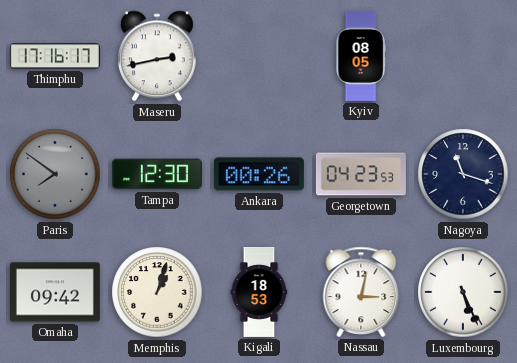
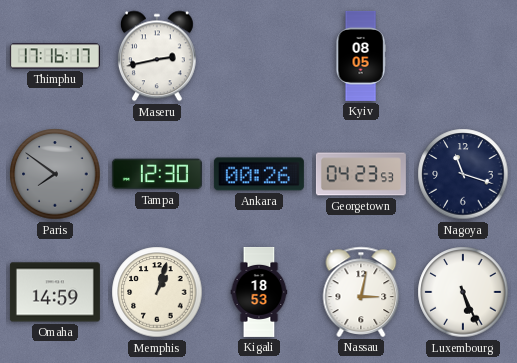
Omaha: 09:42 -> 14:59 (55, 292)
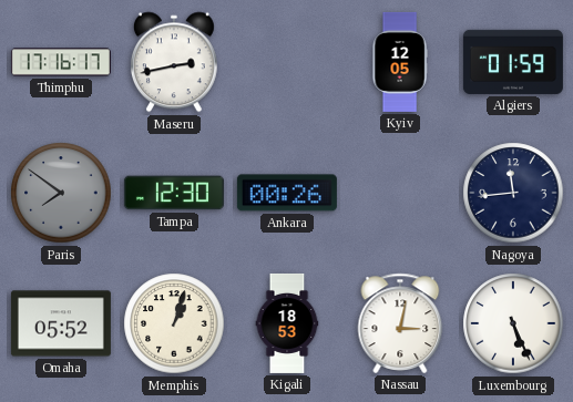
Kyiv: 08:05 -> 12:05 (400, 62)
Algiers: none -> 01:59 (513, 62)
Georgetown: 04:23 -> none (361, 174)
Nagoya: 11:18 -> 11:44 (513, 193)
Omaha: 14:59 -> 05:52 (61, 323)
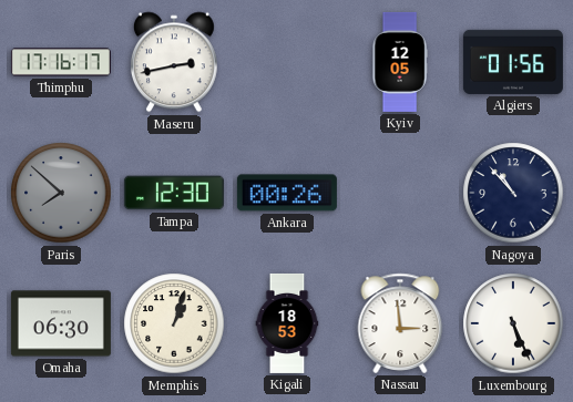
Algiers: 01:59 -> 01:56 (513, 62)
Paris: 7:51 -> 7:52 (61, 193)
Nagoya: 11:44 -> 10:53 (513, 193)
Omaha: 05:52 -> 06:30 (61, 323)
Nassau: 3:02 -> 2:59 (400, 323)
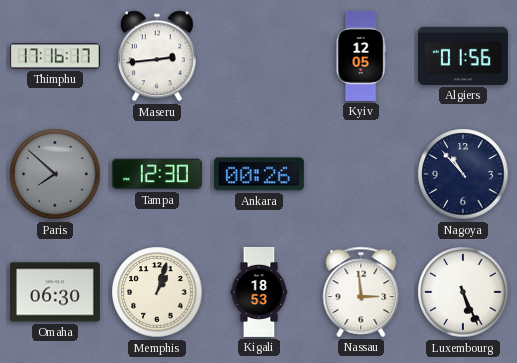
Maseru: 2:43 -> 2:44 (157, 56)
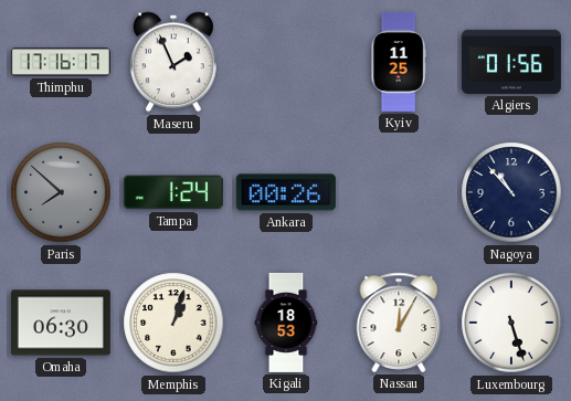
Maseru: 2:44 -> 1:56 (173, 62)
Kyiv: 12:05 -> 11:25 (399, 62)
Tampa: 12:30 -> 1:24 (173, 192)
Nassau: 2:59 -> 12:05 (399, 323)
Luxembourg: 5:26 -> 5:27 (511, 323)
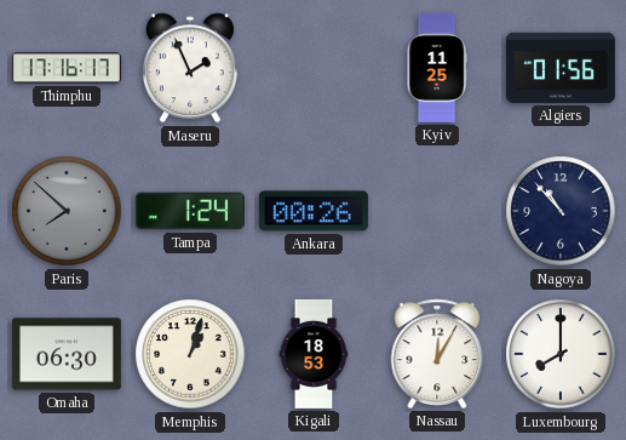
Luxembourg: 5:27 -> 8:00 (561, 354)
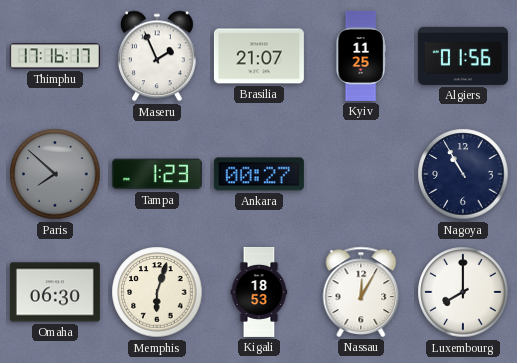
Brasilia: none -> 21:07 (259, 56)
Tampa: 1:24 -> 1:23 (157, 174)
Ankara: 00:26 -> 00:27 (259, 174)
Nagoya: 10:53 -> 10:55 (463, 174)
Memphis: 1:03 -> 6:03 (157, 292)
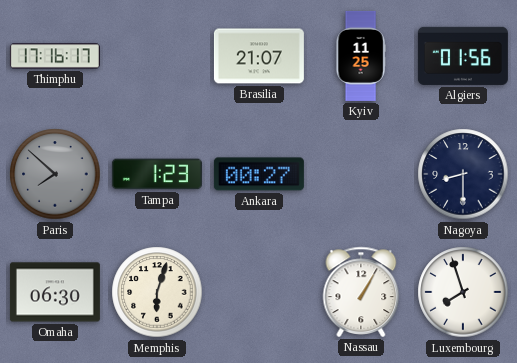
Maseru: 1:56 -> none (157, 56)
Nagoya: 10:55 -> 8:30 (463, 174)
Kigali: 18:53 -> none (259, 292)
Nassau: 12:05 -> 1:05 (361, 292)
Luxembourg: 8:00 -> 7:57 (463, 292)
